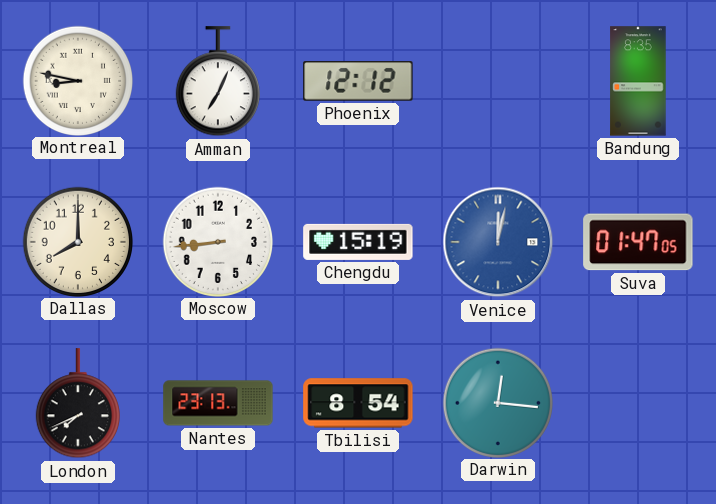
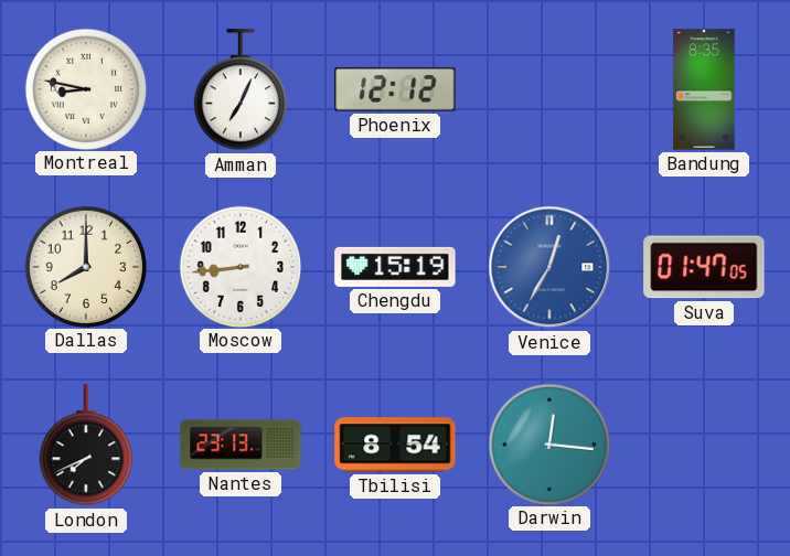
Venice: 12:02 -> 12:35 (549, 267)
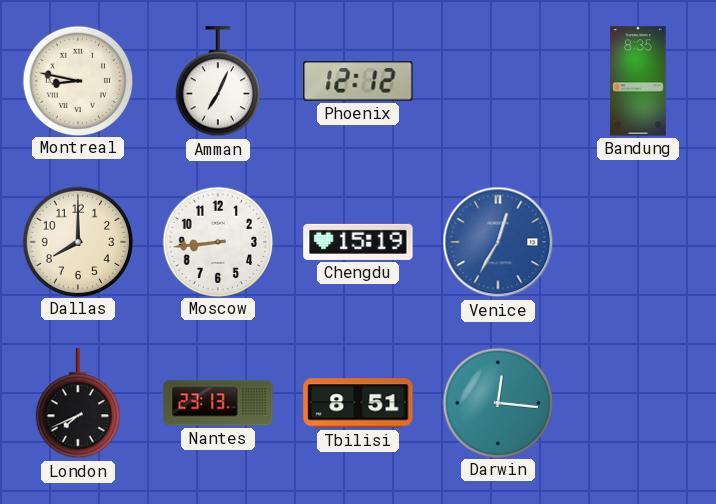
Suva: 01:47 -> none (704, 267)
Tbilisi: 8:54 -> 8:51 (358, 403)
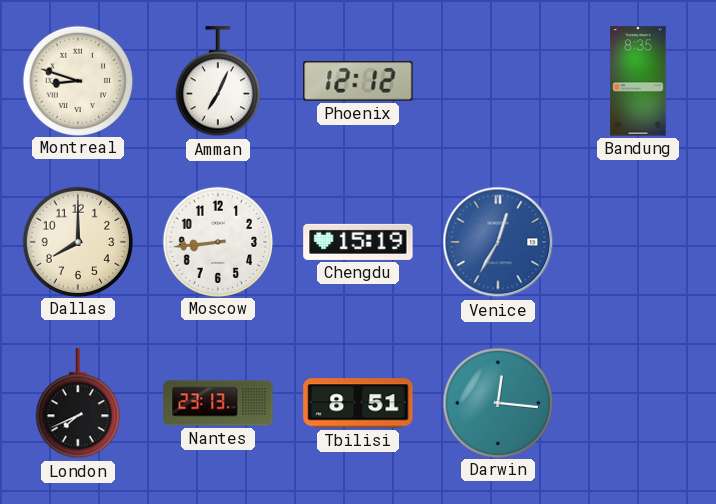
Montreal: 8:47 -> 8:48 (77, 80)
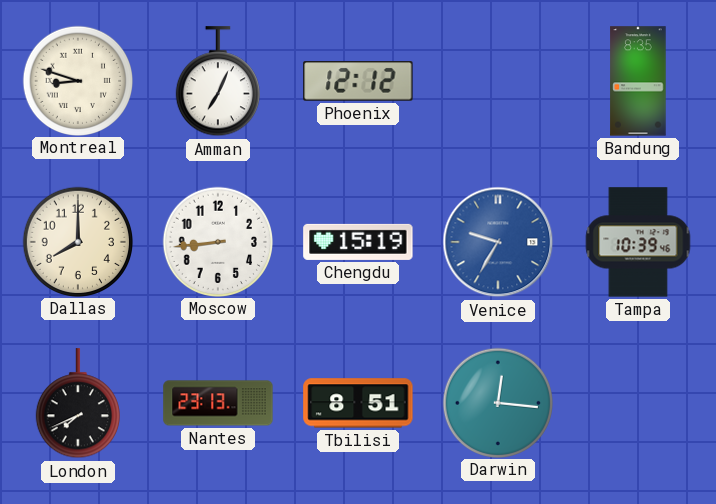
Venice: 12:35 -> 9:35 (498, 242)
Tampa: none -> 10:39 (638, 242)
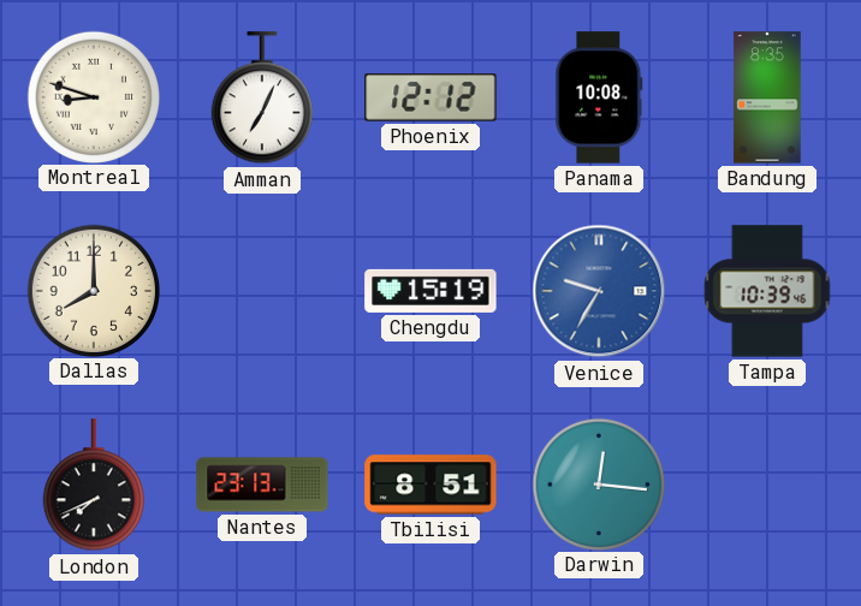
Panama: none -> 10:08 (599, 97)
Moscow: 8:44 -> none (217, 241)
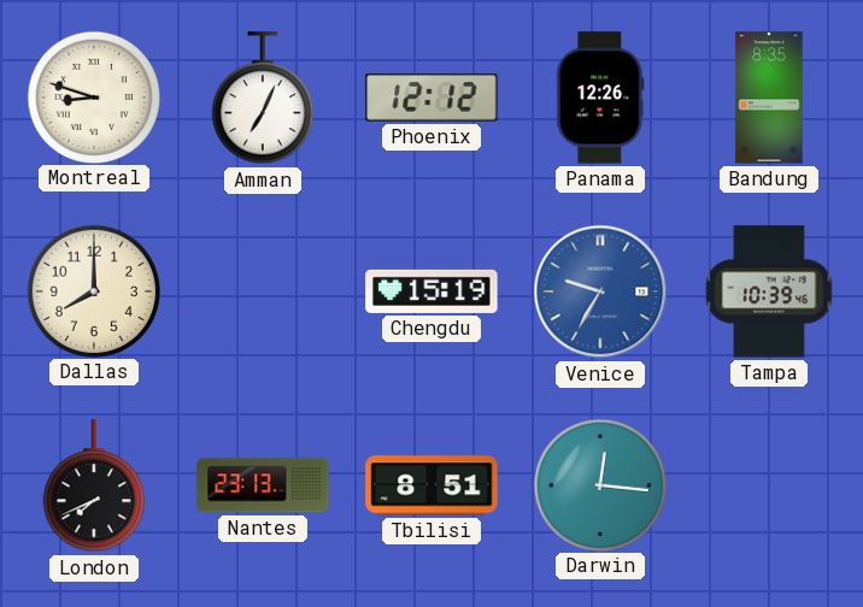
Panama: 10:08 -> 12:26 (600, 98)
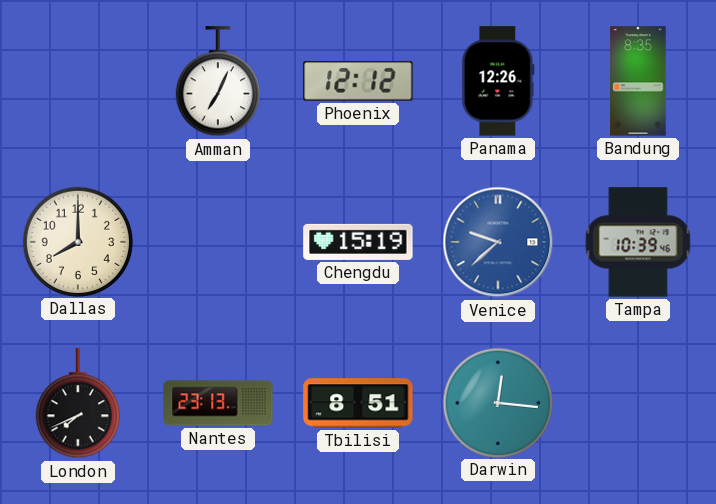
Montreal: 8:48 -> none (93, 96)
Venice: 9:35 -> 9:38 (498, 242)
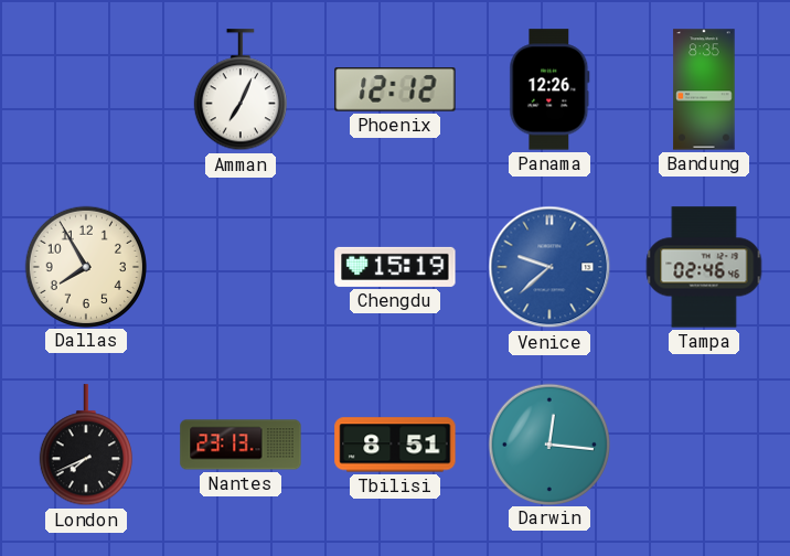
Dallas: 8:00 -> 7:55 (85, 266)
Tampa: 10:39 -> 02:46 (704, 267)
